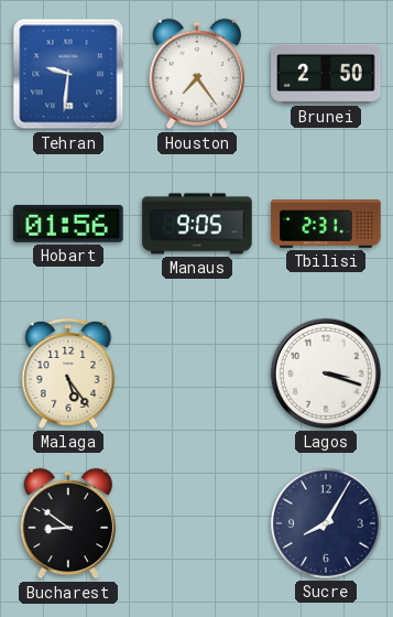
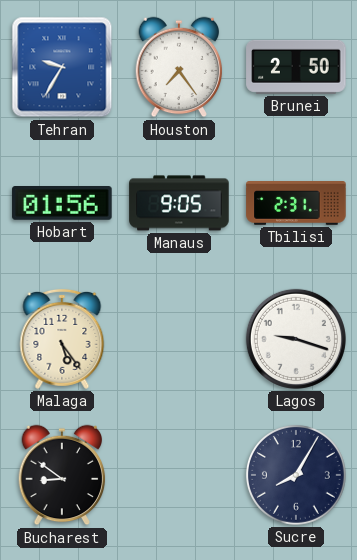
Tehran: 9:31 -> 9:35 (62, 67)
Lagos: 3:18 -> 9:18 (296, 339)
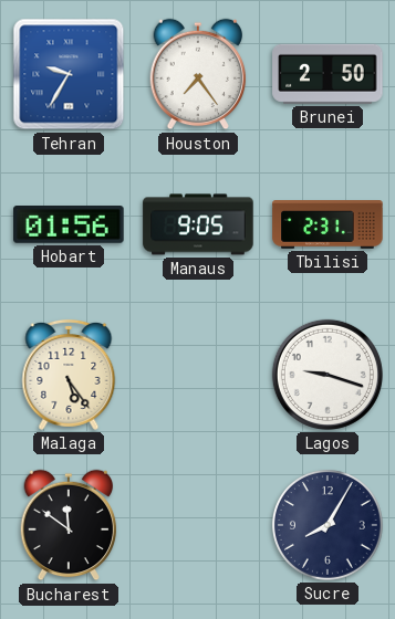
Bucharest: 8:51 -> 11:51 (69, 525)
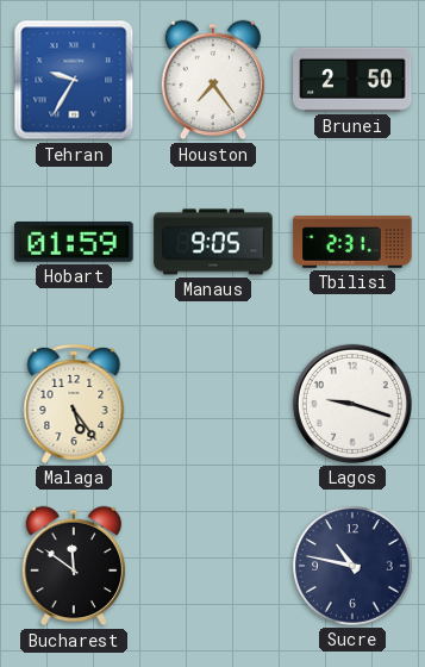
Hobart: 01:56 -> 01:59 (74, 243)
Sucre: 8:05 -> 10:47 (352, 566)
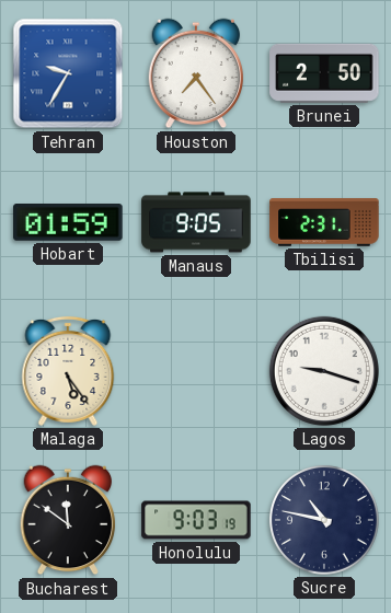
Honolulu: none -> 9:03 (196, 520)
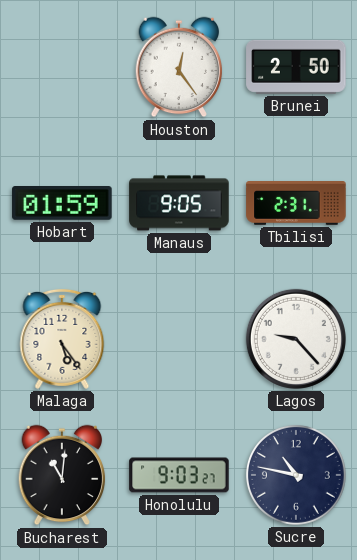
Tehran: 9:35 -> none (68, 73)
Houston: 7:24 -> 12:24 (179, 67)
Lagos: 9:18 -> 9:23 (296, 339)
Bucharest: 11:51 -> 11:01 (62, 475)
Honolulu: 9:03:19 -> 9:03:27 (179, 475)
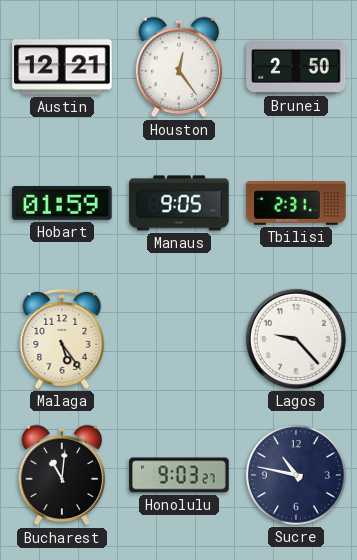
Austin: none -> 12:21 (62, 67)
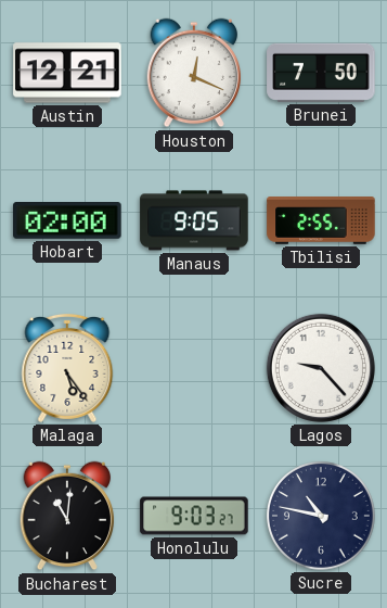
Houston: 12:24 -> 12:19 (194, 73)
Brunei: 2:50 -> 7:50 (321, 73)
Hobart: 01:59 -> 02:00 (67, 221)
Tbilisi: 2:31 -> 2:55 (321, 221)
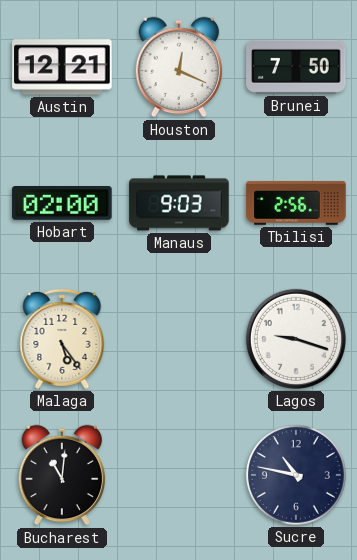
Manaus: 9:05 -> 9:03 (179, 203)
Tbilisi: 2:55 -> 2:56 (296, 204)
Lagos: 9:23 -> 9:18 (296, 339)
Honolulu: 9:03 -> none (194, 516)
